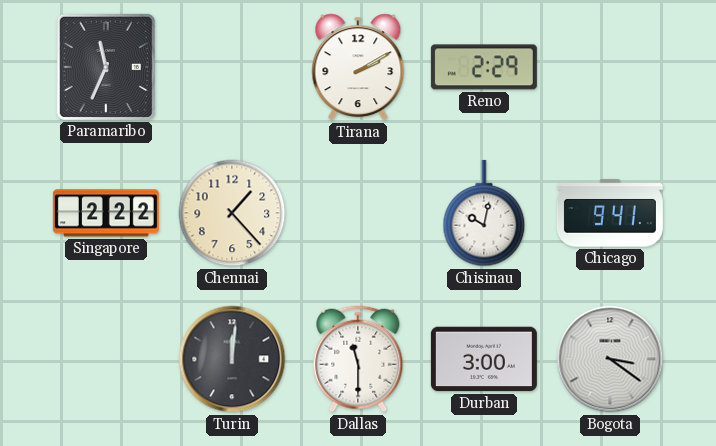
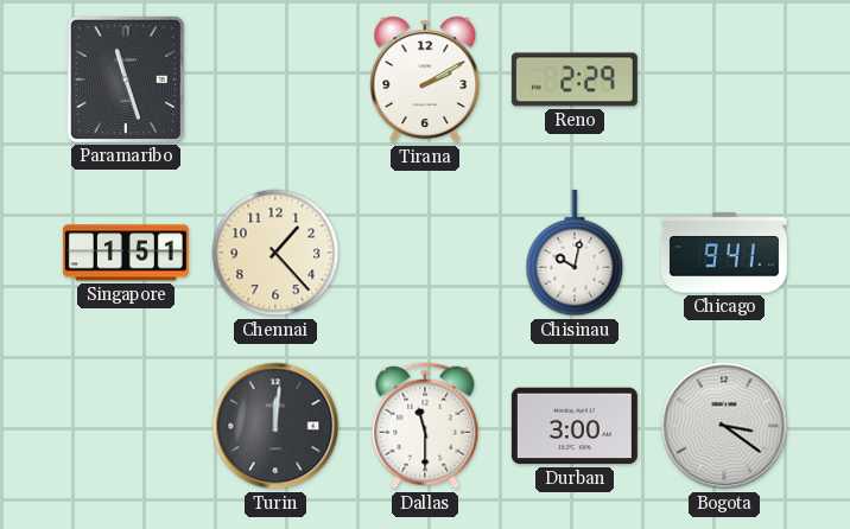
Paramaribo: 11:34 -> 11:27 (126, 79)
Singapore: 2:22 -> 1:51 (126, 253)
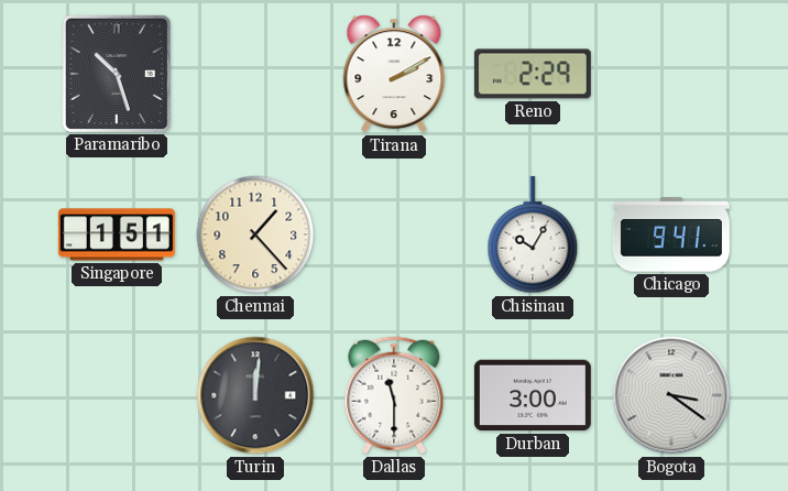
Paramaribo: 11:27 -> 10:27 (117, 74)
Chisinau: 10:02 -> 10:05 (533, 234)
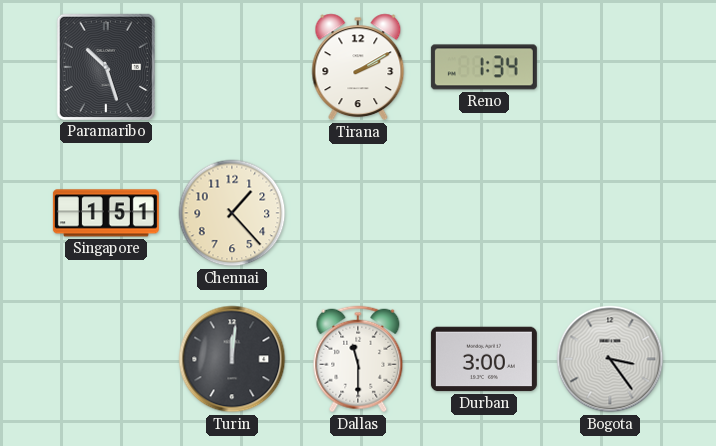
Reno: 2:29 -> 1:34 (484, 67)
Chisinau: 10:05 -> none (533, 234)
Chicago: 9:41 -> none (671, 234)
Bogota: 3:21 -> 3:24 (610, 359)
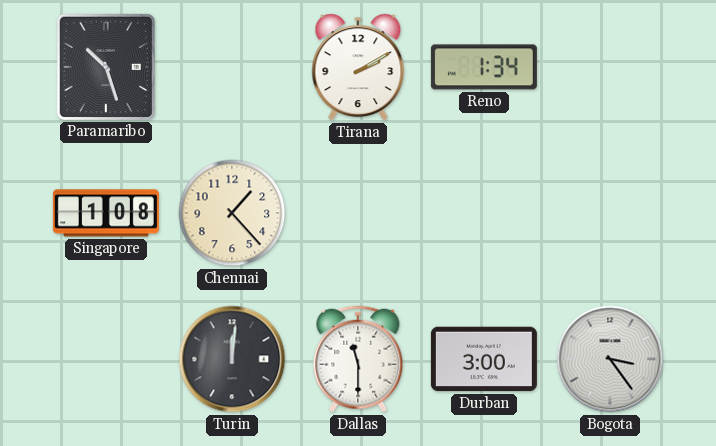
Singapore: 1:51 -> 1:08 (106, 213)
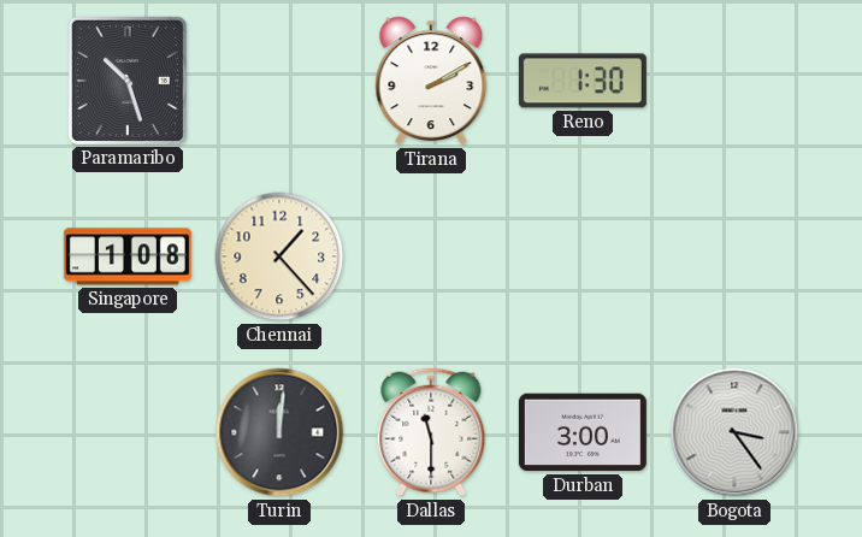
Reno: 1:34 -> 1:30 (583, 81)
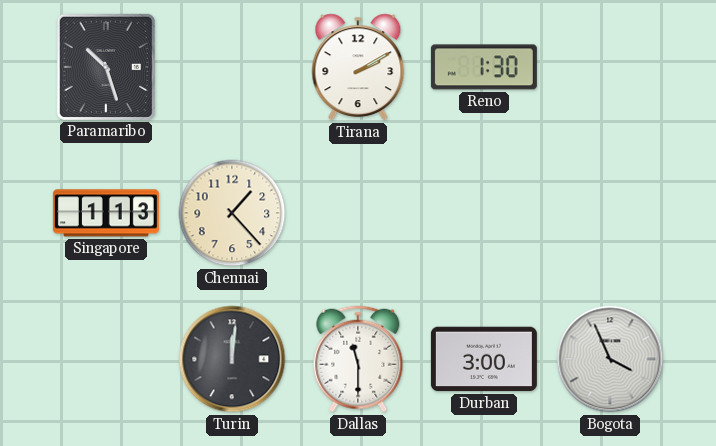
Singapore: 1:08 -> 1:13 (106, 213)
Bogota: 3:24 -> 3:56 (610, 359)
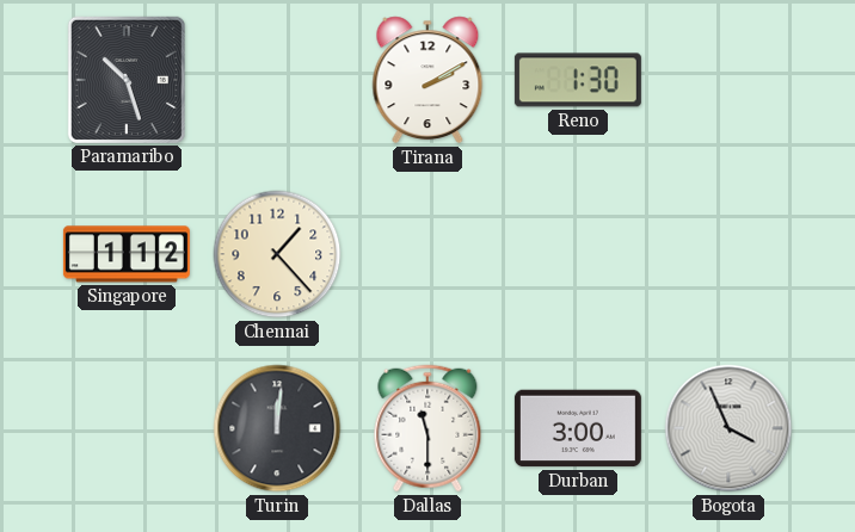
Singapore: 1:13 -> 1:12 (127, 254)
